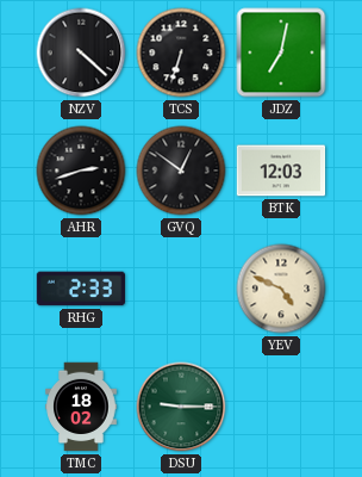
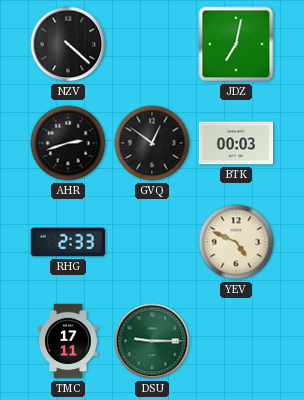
TCS: 6:33 -> none (181, 52)
BTK: 12:03 -> 00:03 (236, 143)
TMC: 18:02 -> 17:11 (68, 341)
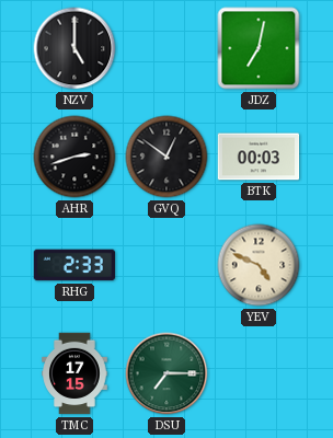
NZV: 4:22 -> 5:00 (74, 48)
TMC: 17:11 -> 17:15 (74, 373)
DSU: 9:15 -> 7:15 (166, 373)
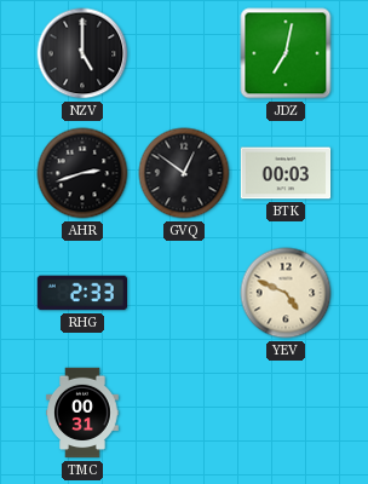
TMC: 17:15 -> 00:31 (82, 413)
DSU: 7:15 -> none (166, 373)
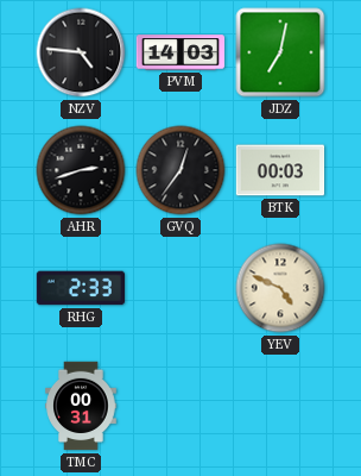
NZV: 5:00 -> 4:46 (81, 52)
PVM: none -> 14:03 (180, 52)
GVQ: 12:51 -> 12:36 (180, 170)
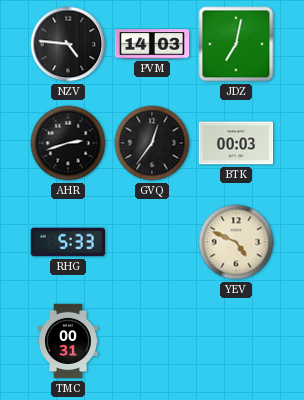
RHG: 2:33 -> 5:33 (67, 242)
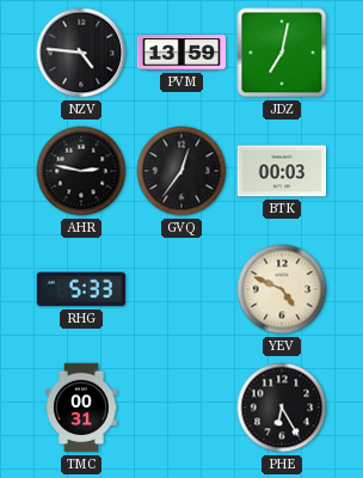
PVM: 14:03 -> 13:59 (181, 53)
AHR: 2:42 -> 2:47 (81, 171)
PHE: none -> 6:25 (282, 407)
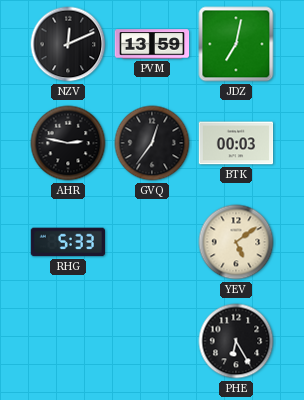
NZV: 4:46 -> 12:11 (68, 44)
YEV: 4:49 -> 5:09 (236, 242)
TMC: 00:31 -> none (81, 407)
